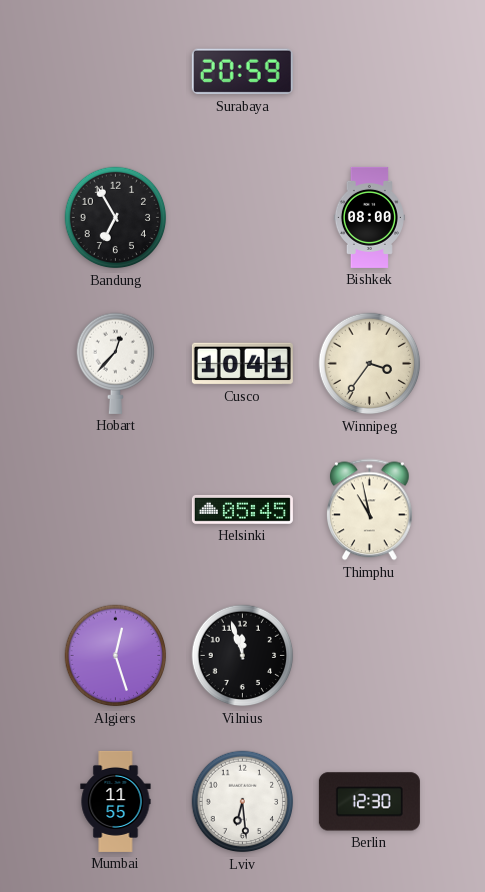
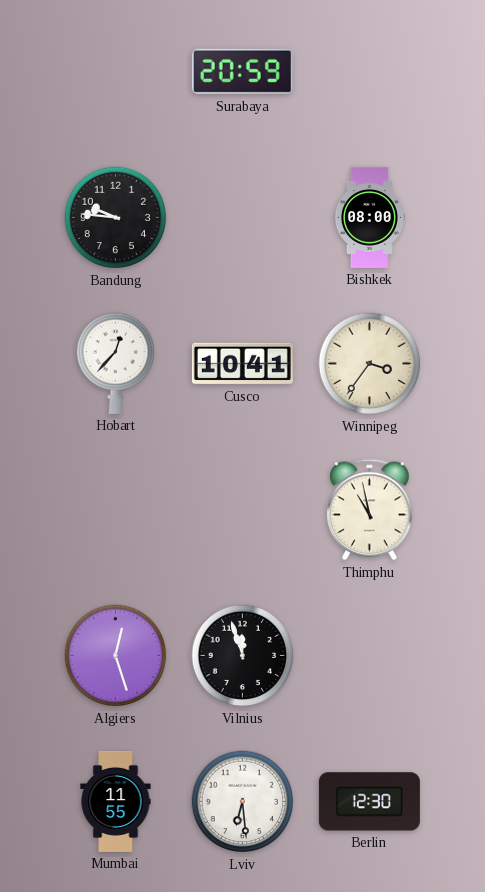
Bandung: 6:55 -> 9:46 (116, 218)
Helsinki: 05:45 -> none (242, 509)
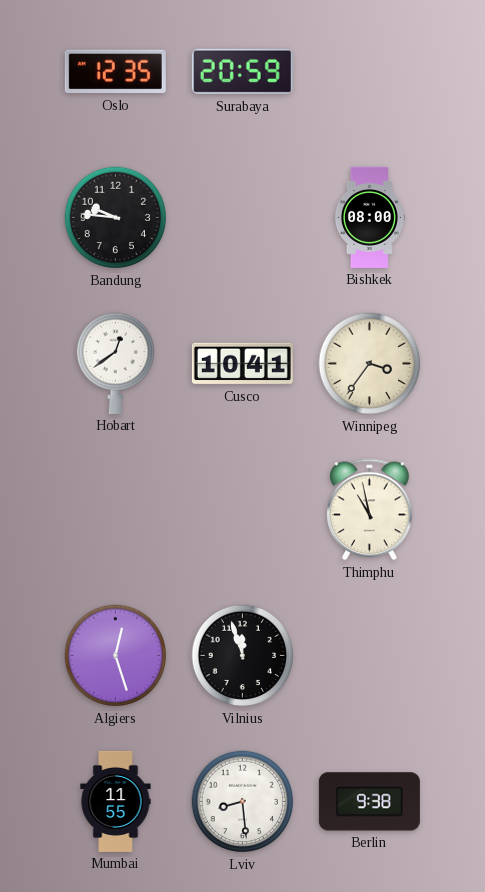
Oslo: none -> 12:35 (115, 72)
Hobart: 12:37 -> 12:39 (115, 363)
Lviv: 6:29 -> 8:29 (243, 802)
Berlin: 12:30 -> 9:38 (369, 802)
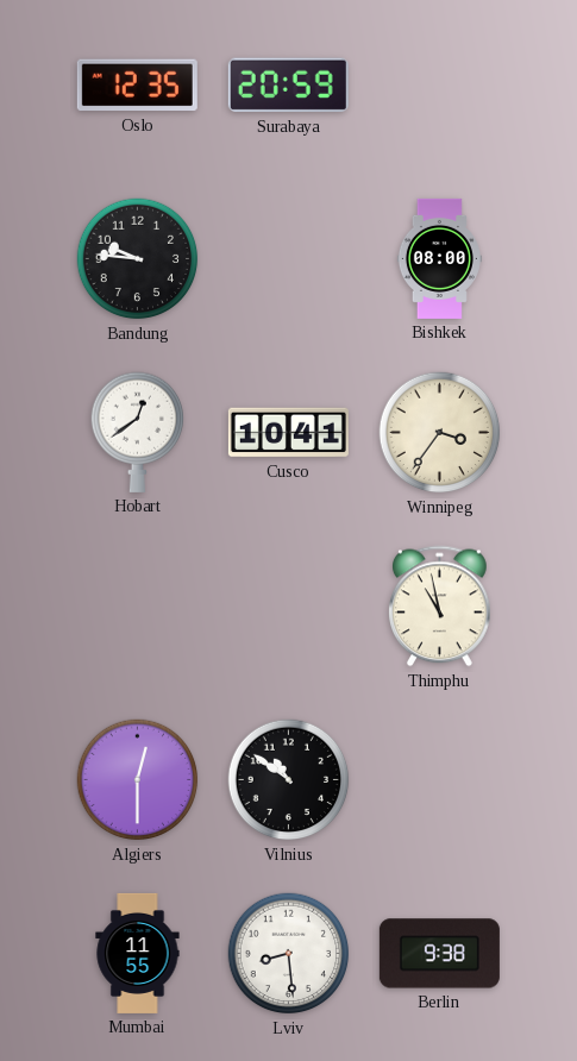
Algiers: 12:27 -> 12:30 (138, 780)
Vilnius: 11:57 -> 10:51 (289, 780)
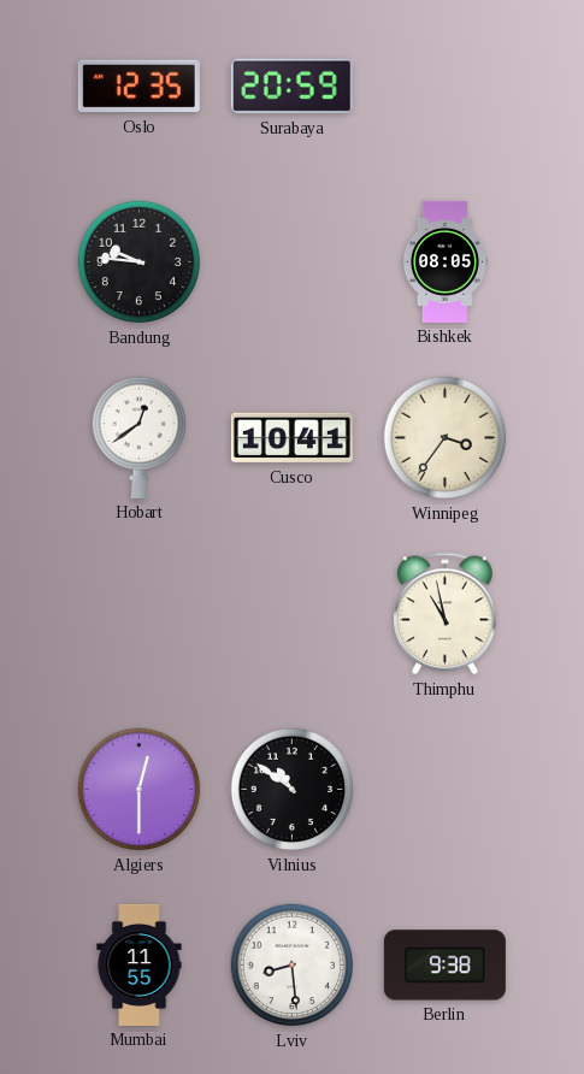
Bishkek: 08:00 -> 08:05 (444, 261)
